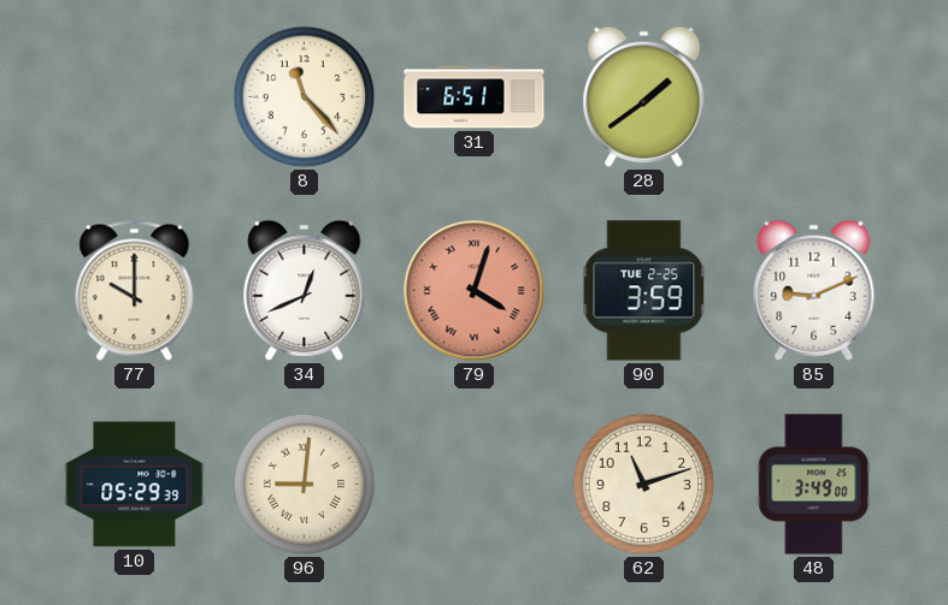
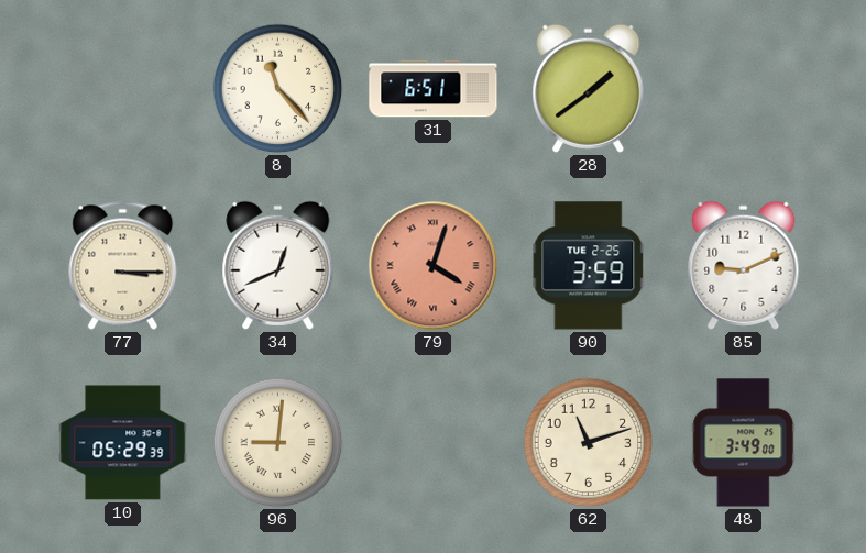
77: 10:00 -> 3:15 (123, 265)
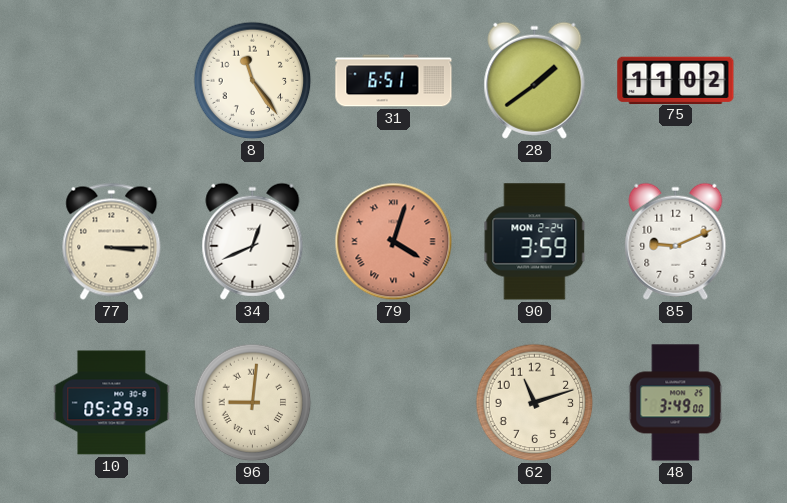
8: 11:23 -> 11:24 (253, 81)
75: none -> 11:02 (676, 80)
90 date: TUE 2-25 -> MON 2-24 (535, 242)
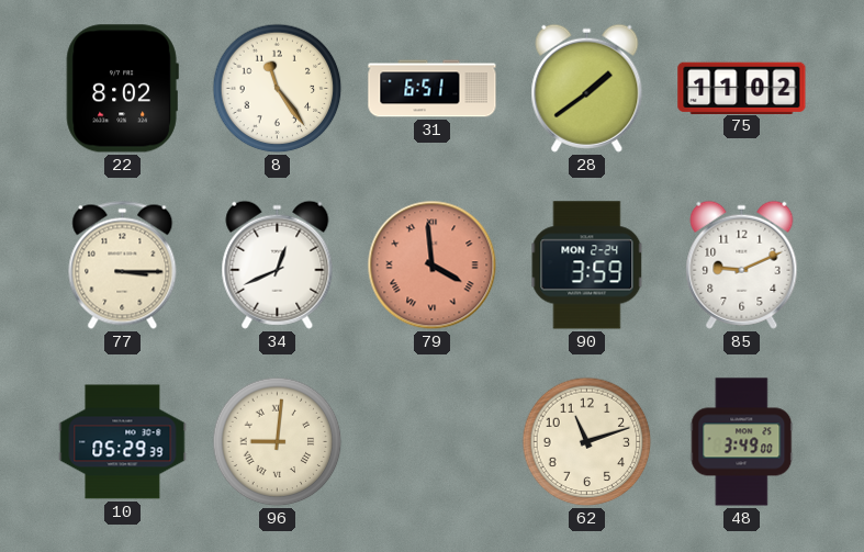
22: none -> 8:02 (122, 89)
79: 4:03 -> 3:59 (433, 266)
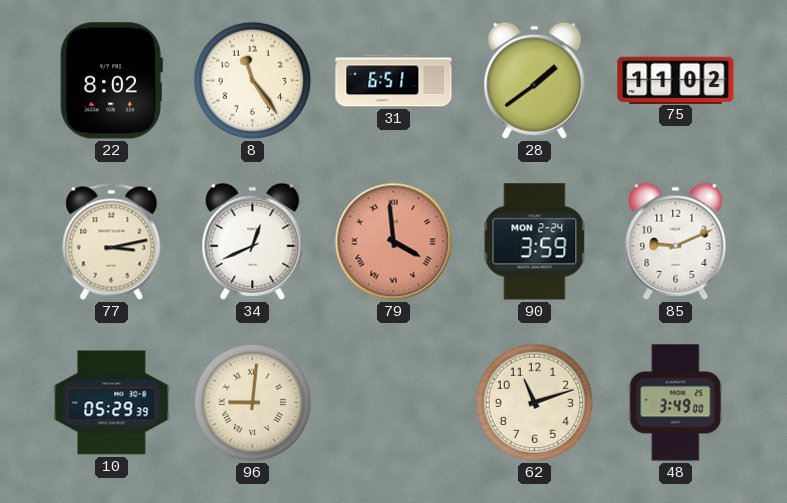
77: 3:15 -> 3:13 (112, 241)
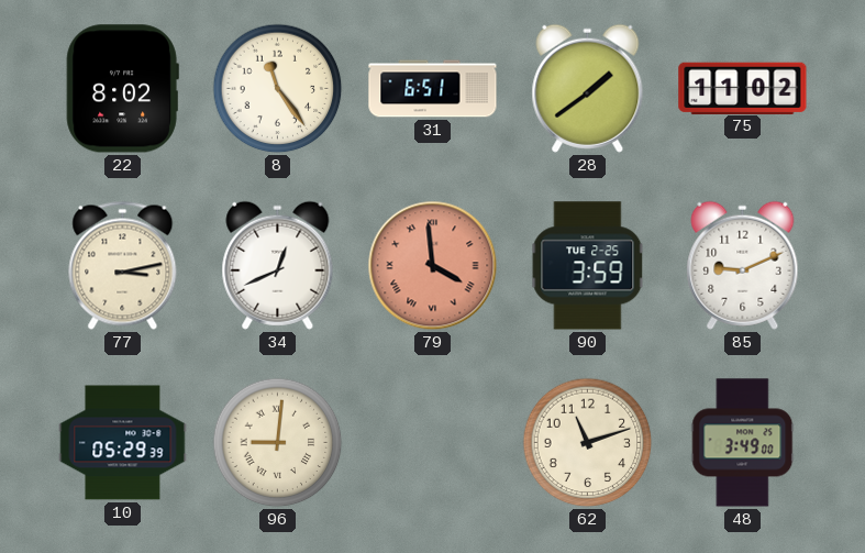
90 date: MON 2-24 -> TUE 2-25 (588, 266)
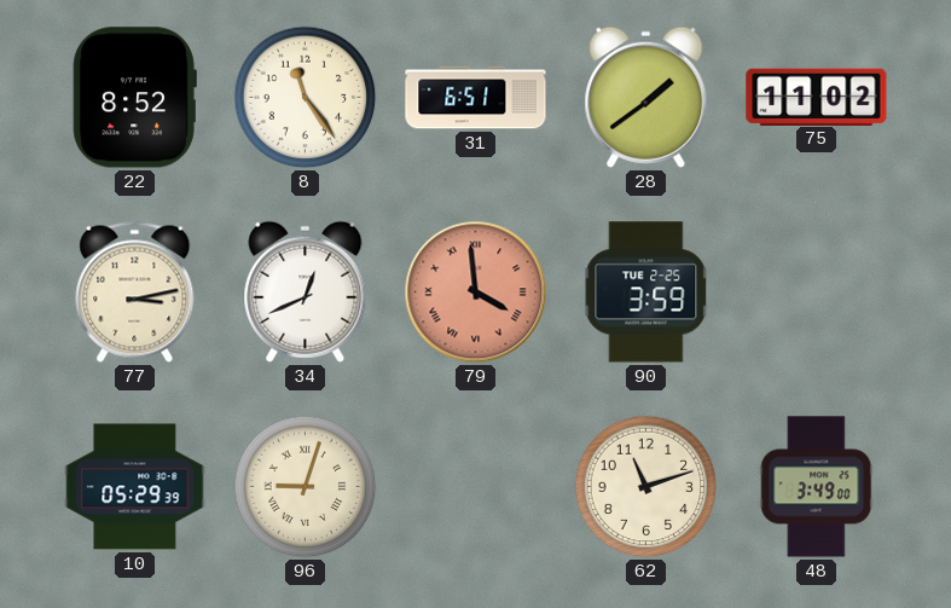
22: 8:02 -> 8:52 (134, 98)
85: 9:11 -> none (743, 265)
96: 9:01 -> 9:03 (306, 487)
